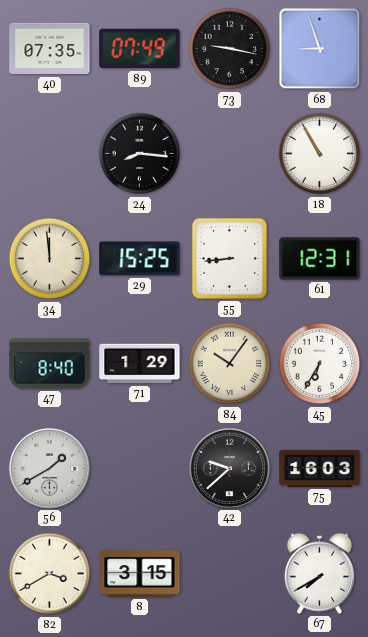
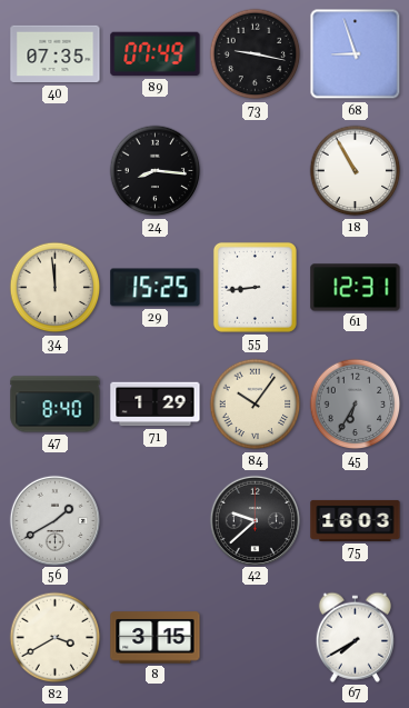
45 dial: white -> grey (356, 405)
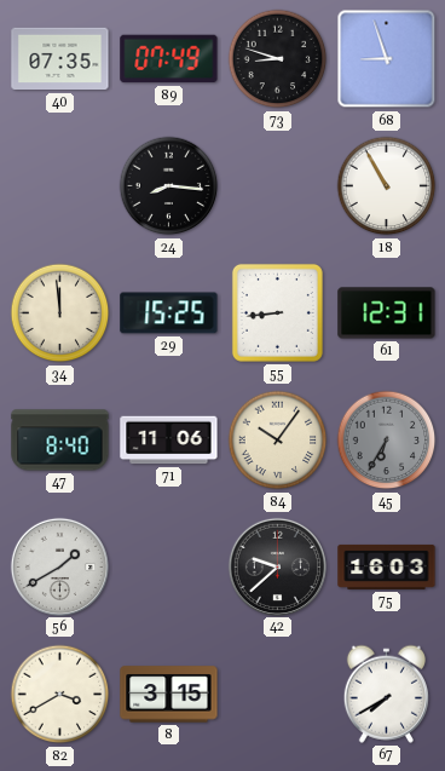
73: 9:17 -> 8:48 (278, 59)
71: 1:29 -> 11:06 (169, 441)
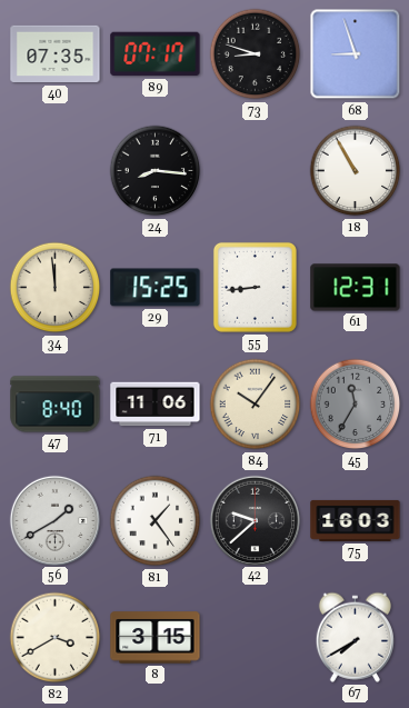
89: 07:49 -> 07:17 (156, 54)
45: 6:35 -> 11:35 (356, 405)
81: none -> 1:24 (156, 521)
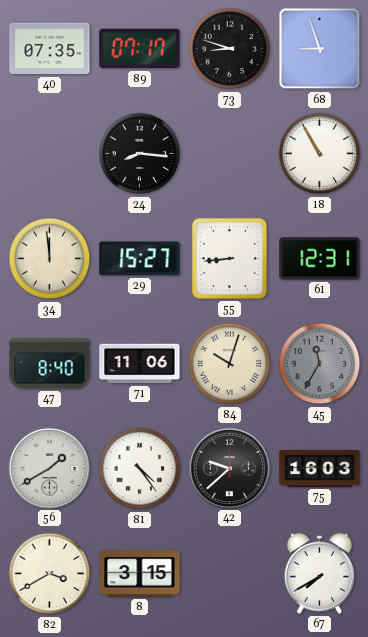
29: 15:25 -> 15:27 (140, 259)
84: 10:06 -> 10:03 (230, 364)
81: 1:24 -> 4:24 (140, 469)
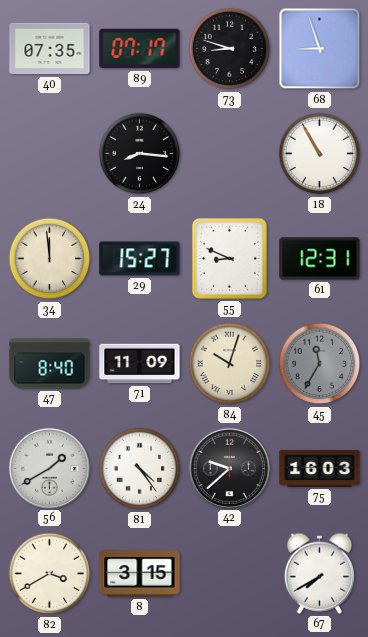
55: 8:44 -> 8:49 (229, 258)
71: 11:06 -> 11:09 (140, 364)
